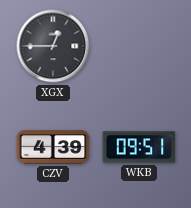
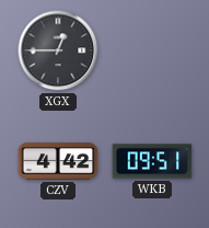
CZV: 4:39 -> 4:42 (58, 161)
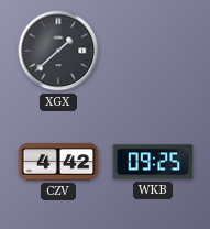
XGX: 12:45 -> 1:38 (58, 51)
WKB: 09:51 -> 09:25 (153, 162)
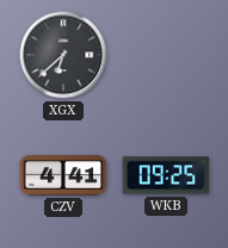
XGX: 1:38 -> 6:38 (63, 55)
CZV: 4:42 -> 4:41 (63, 175)
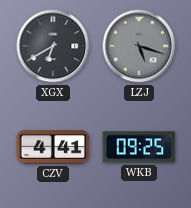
XGX: 6:38 -> 6:40 (53, 46)
LZJ: none -> 5:18 (139, 46)
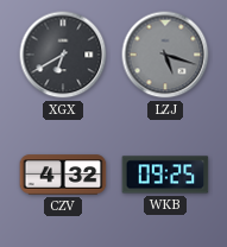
CZV: 4:41 -> 4:32 (63, 175)
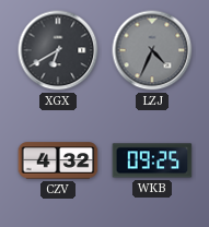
LZJ: 5:18 -> 4:34 (152, 50)
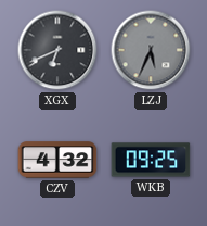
XGX: 6:40 -> 6:41 (57, 50)
LZJ: 4:34 -> 5:34 (151, 50)
